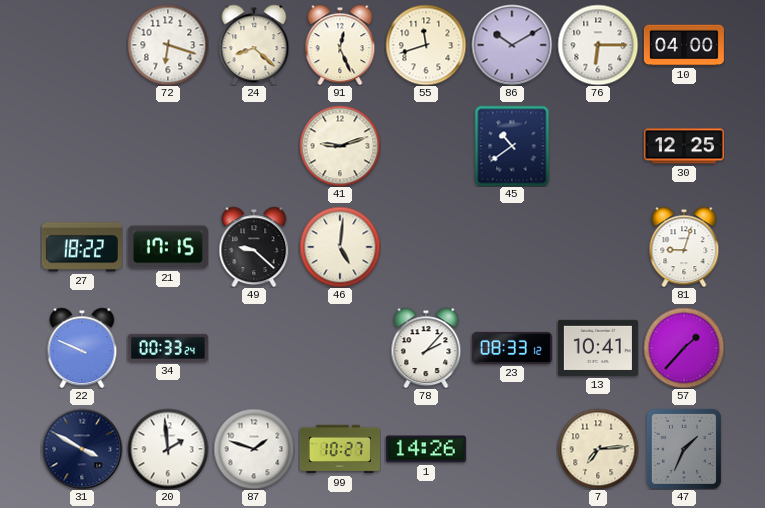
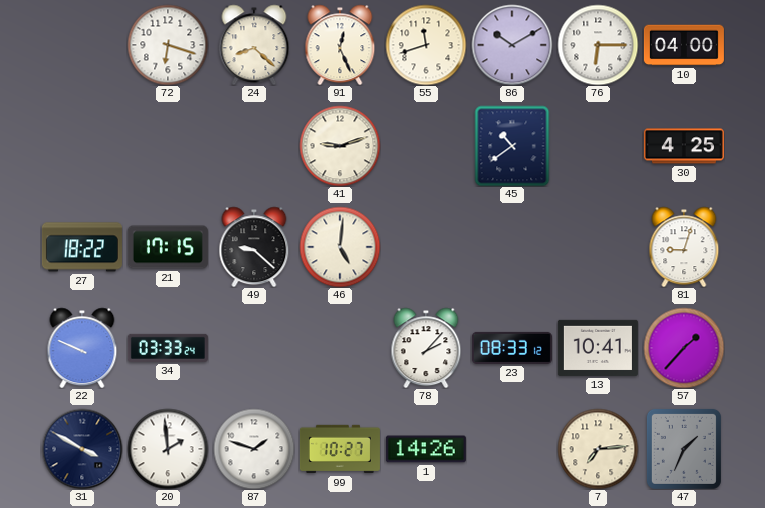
30: 12:25 -> 4:25 (684, 146)
34: 00:33 -> 03:33 (168, 348)
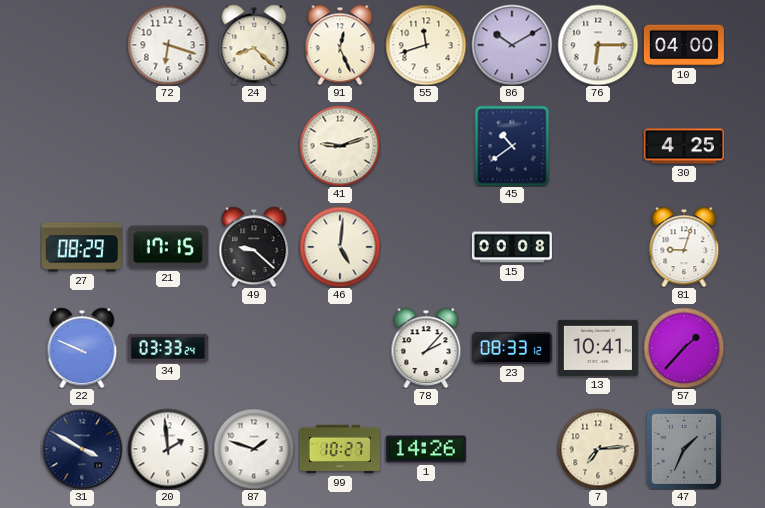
27: 18:22 -> 08:29 (82, 247)
15: none -> 00:08 (512, 247)
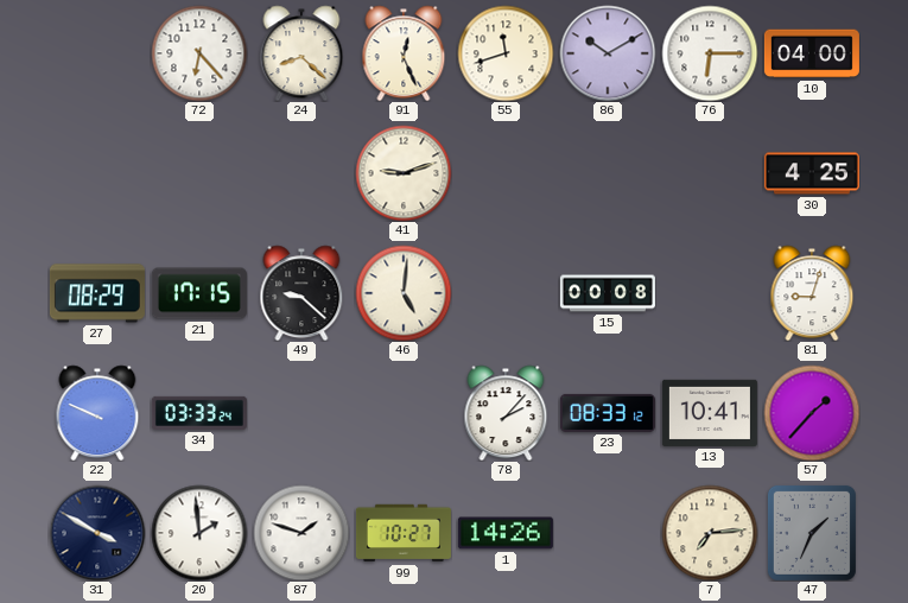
72: 6:18 -> 6:23 (199, 53)
45: 10:39 -> none (512, 146)
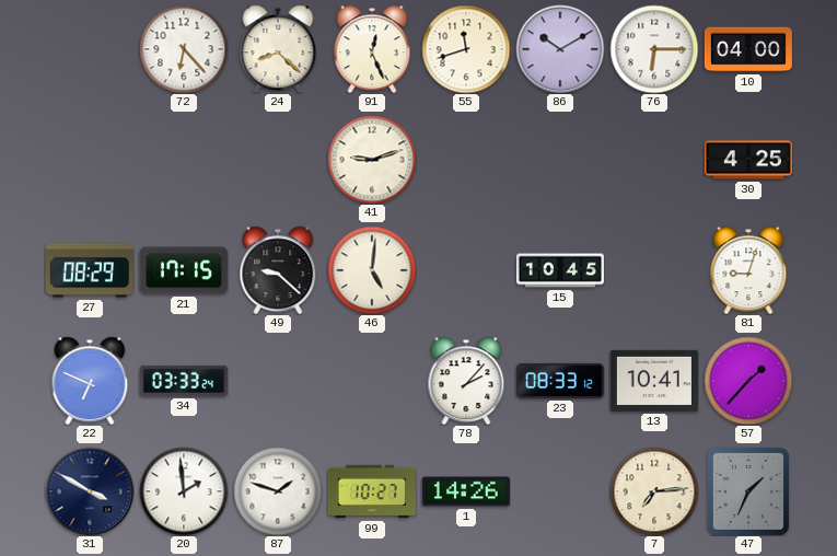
15: 00:08 -> 10:45 (560, 270)
22: 9:49 -> 6:49 (90, 381)
